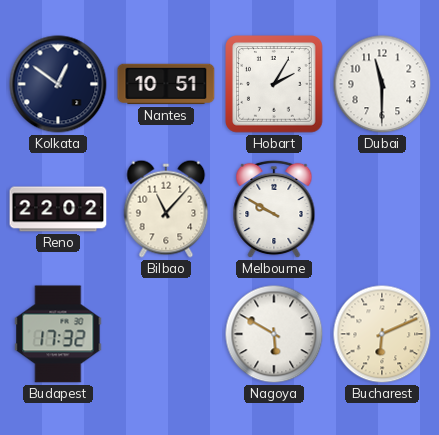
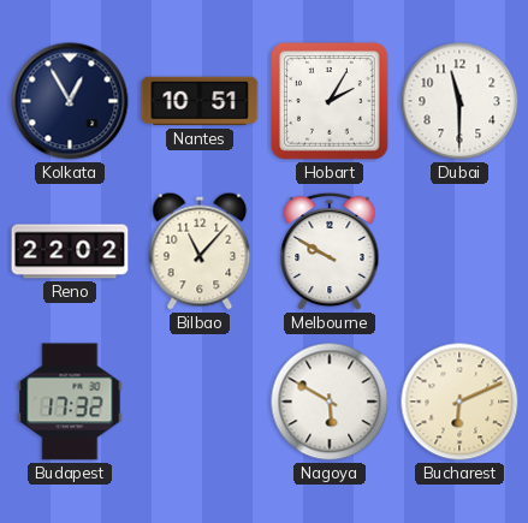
Kolkata: 12:51 -> 12:55 (70, 101)
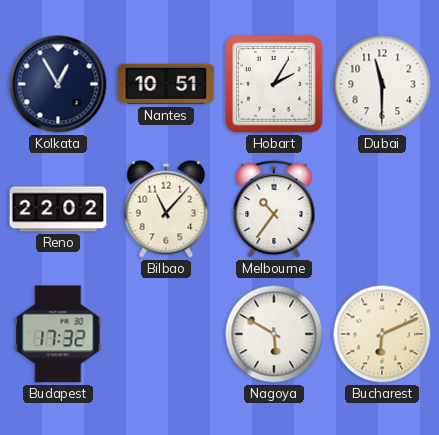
Melbourne: 9:50 -> 10:36 (274, 209)
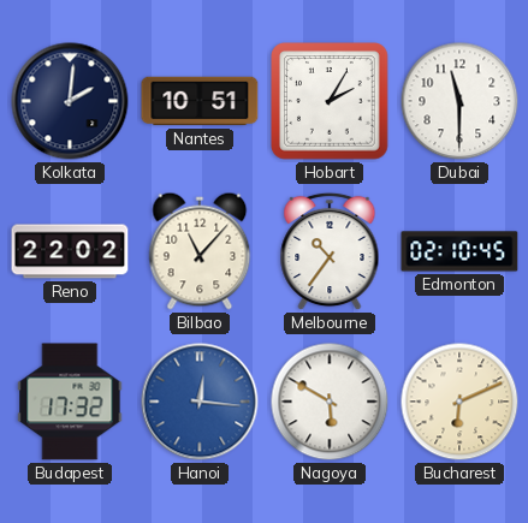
Kolkata: 12:55 -> 2:01 (70, 101)
Edmonton: none -> 02:10 (459, 251)
Hanoi: none -> 12:16 (200, 402)
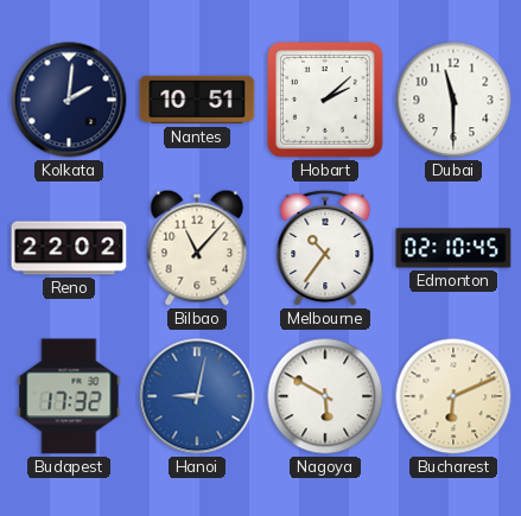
Hobart: 2:05 -> 2:08 (326, 101)
Hanoi: 12:16 -> 9:02 (197, 396)
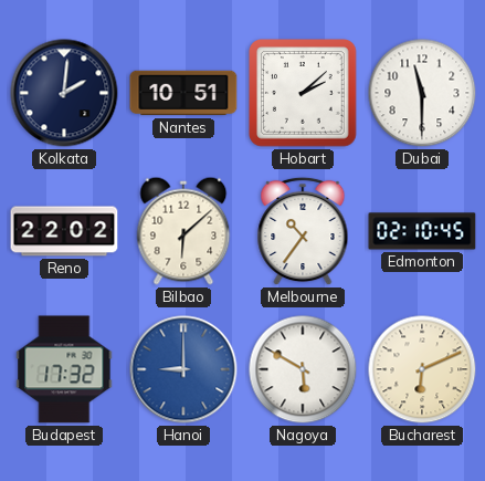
Bilbao: 11:07 -> 6:08 (183, 231)
Hanoi: 9:02 -> 9:00 (183, 369)
